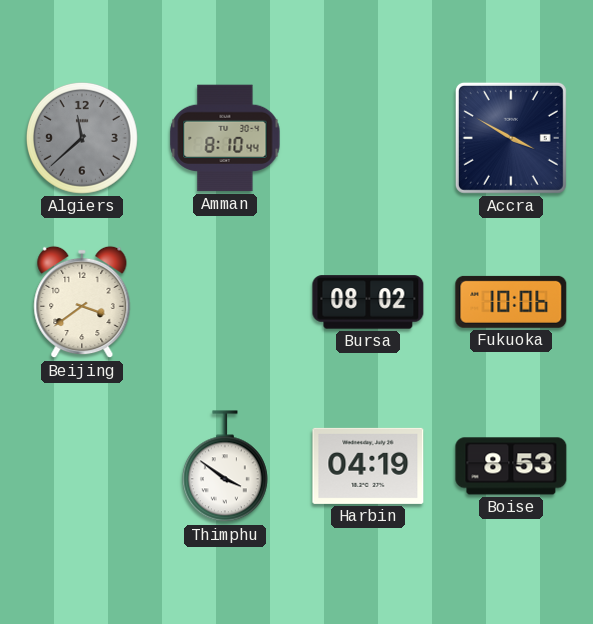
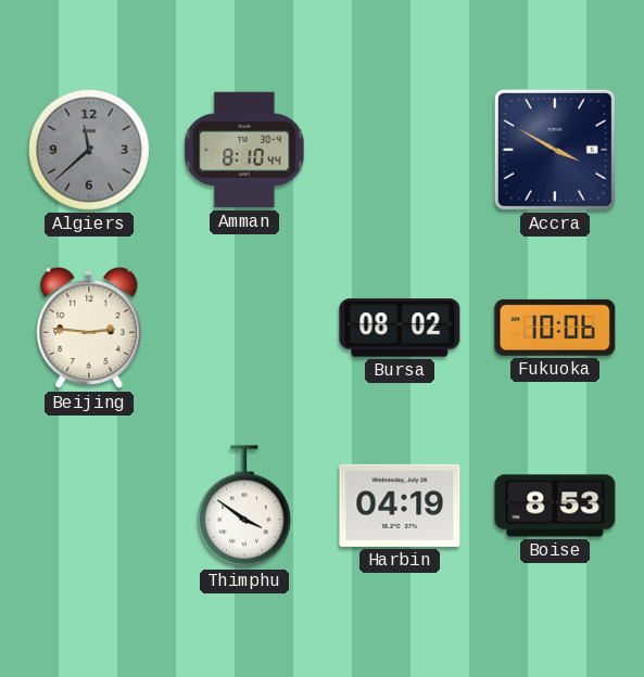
Beijing: 3:39 -> 2:46 (89, 328)
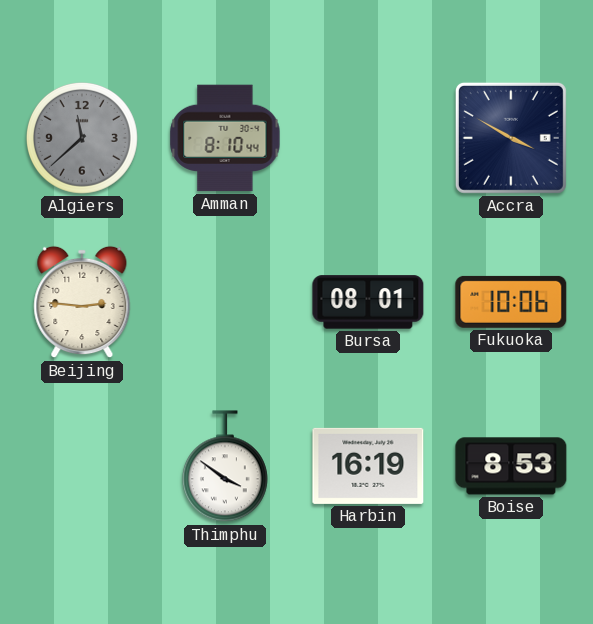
Bursa: 08:02 -> 08:01 (368, 302)
Harbin: 04:19 -> 16:19 (368, 466)
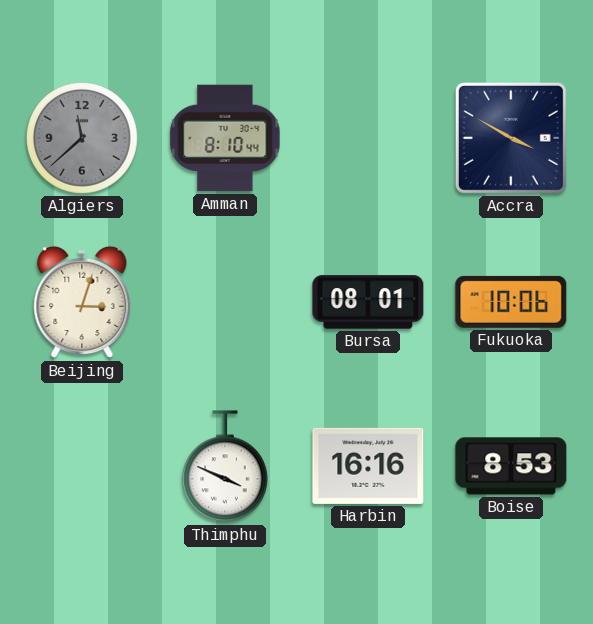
Beijing: 2:46 -> 3:03 (82, 302)
Thimphu: 3:51 -> 3:49 (225, 467)
Harbin: 16:19 -> 16:16 (368, 466)
